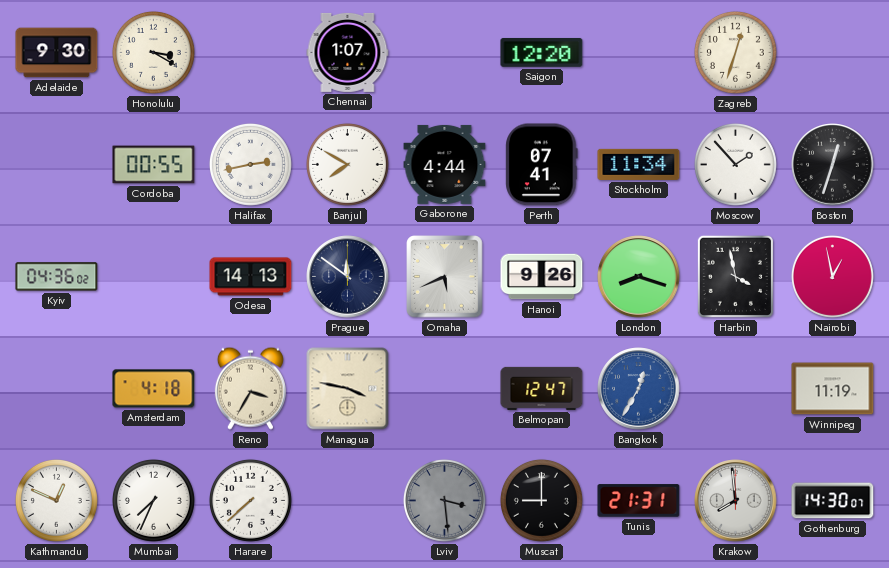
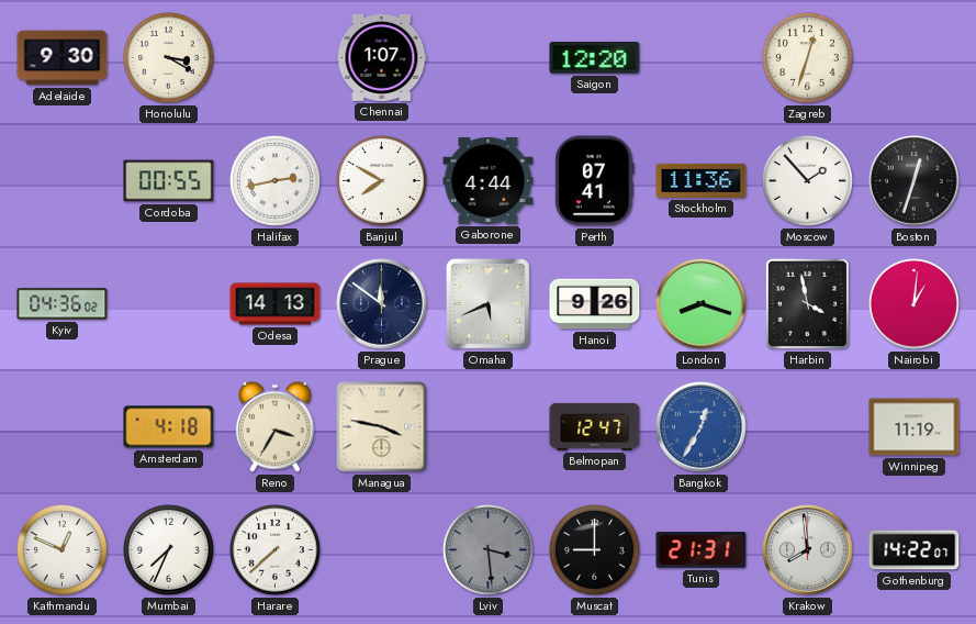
Stockholm: 11:34 -> 11:36 (702, 180)
Nairobi: 12:58 -> 1:01 (913, 303)
Gothenburg: 14:30 -> 14:22 (915, 550)
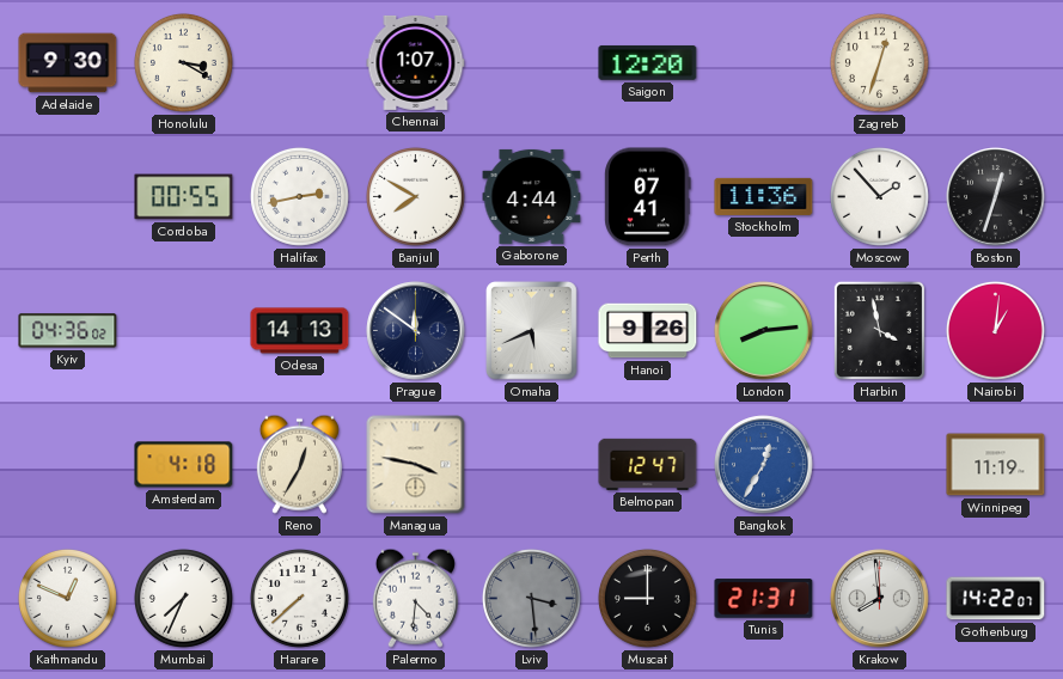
London: 8:18 -> 8:14 (764, 331)
Reno: 3:35 -> 12:35 (299, 464)
Palermo: none -> 4:31 (415, 598)
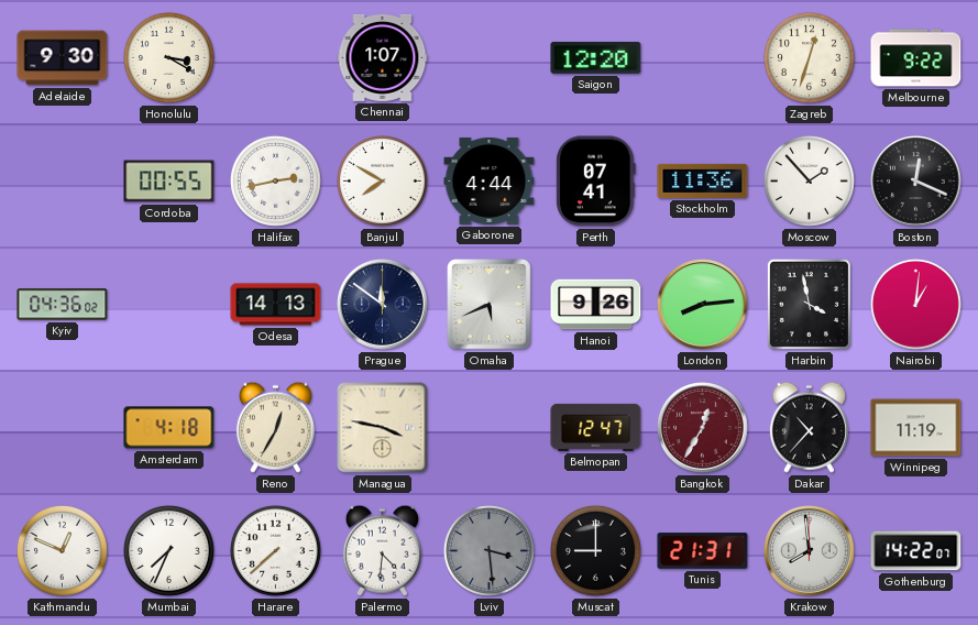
Melbourne: none -> 9:22 (916, 58)
Boston: 12:33 -> 12:19 (916, 182)
Bangkok dial: blue -> burgundy (703, 428)
Dakar: none -> 10:37 (809, 427)
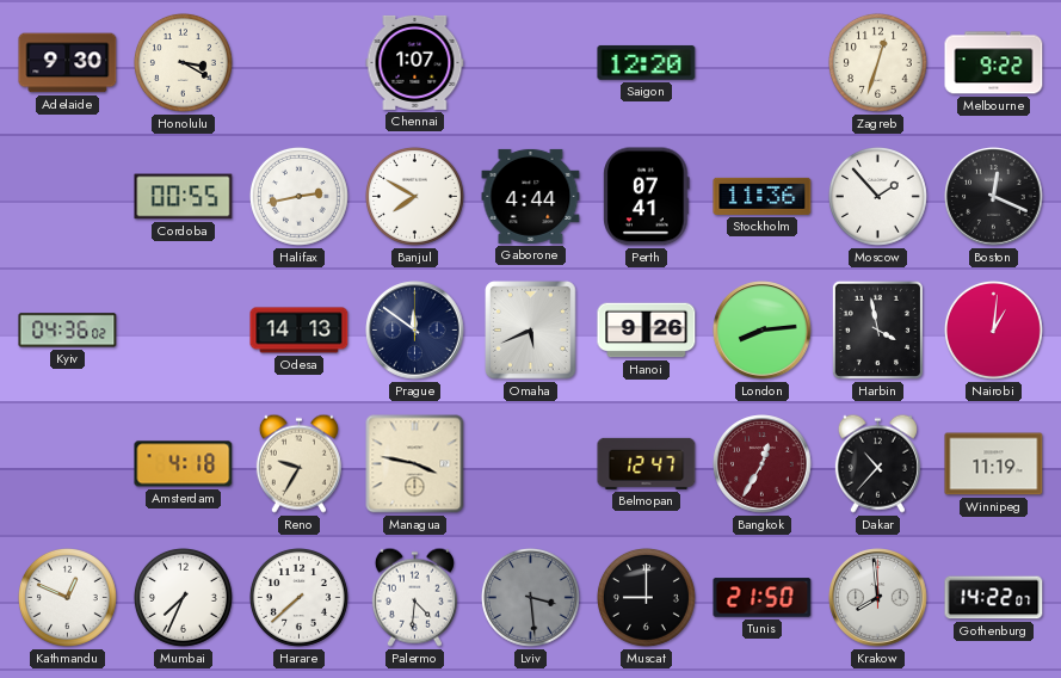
Reno: 12:35 -> 9:35 (298, 463)
Tunis: 21:31 -> 21:50 (763, 598)
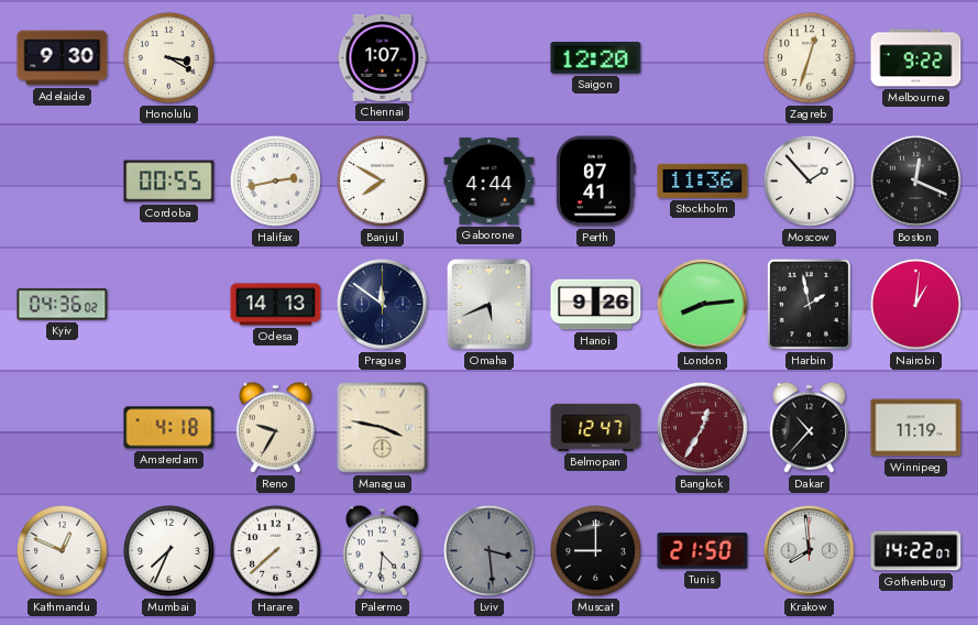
Harbin: 3:58 -> 1:58 (809, 304)
